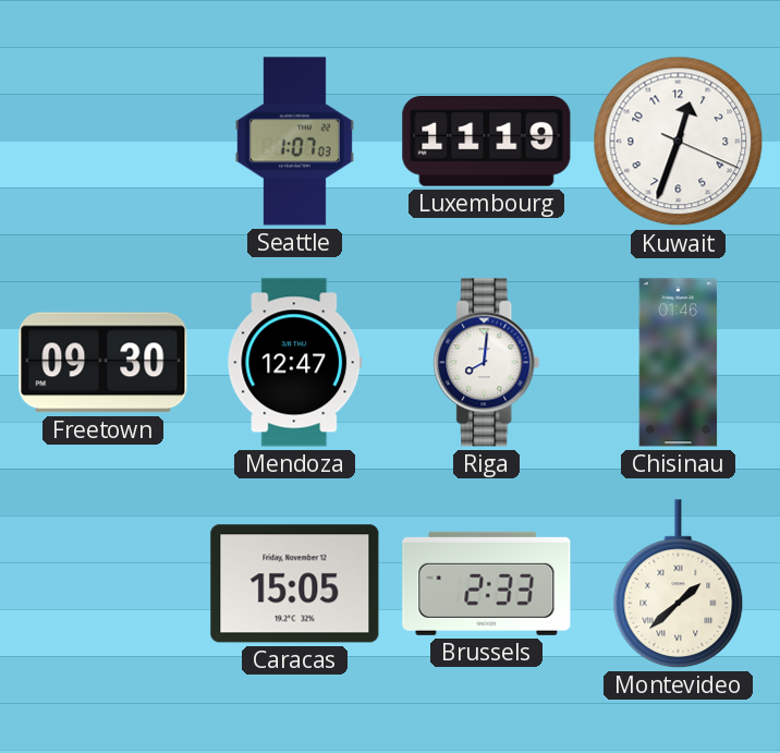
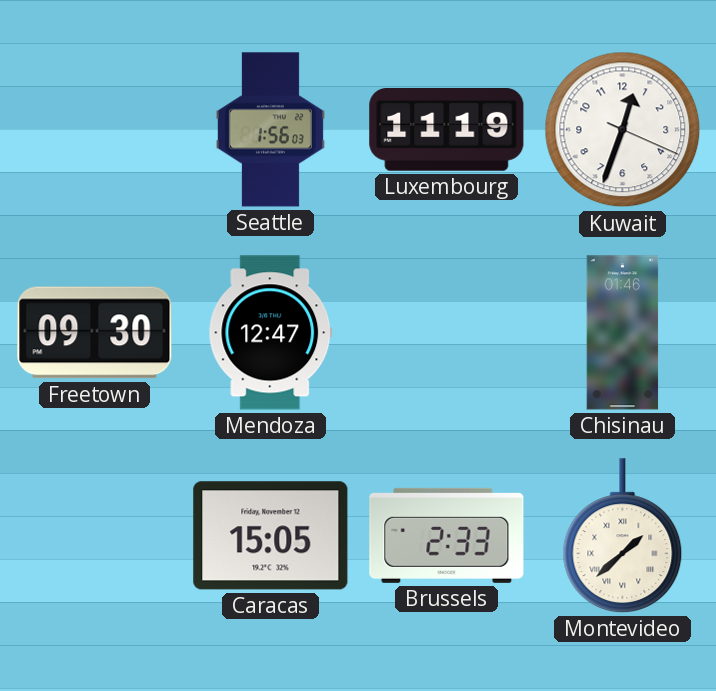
Seattle: 1:07 -> 1:56 (270, 130)
Riga: 8:01 -> none (487, 363)
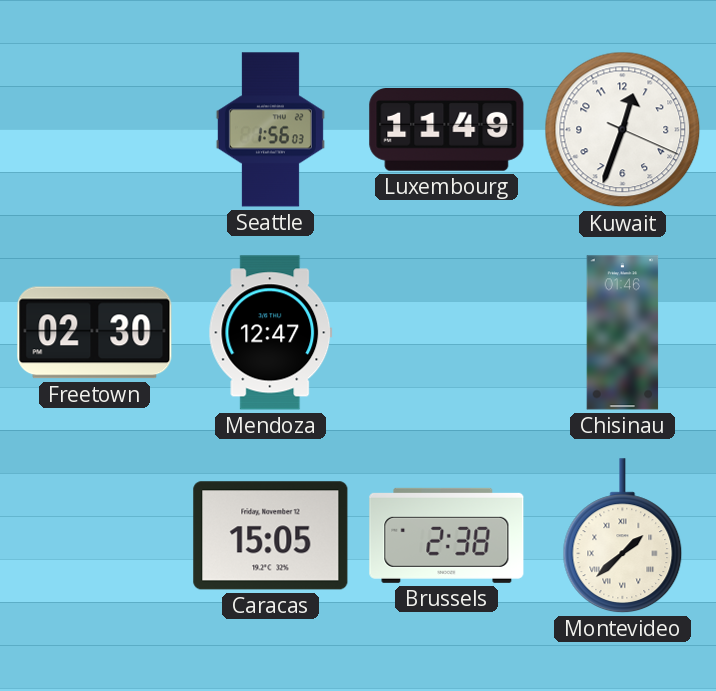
Luxembourg: 11:19 -> 11:49 (447, 130)
Freetown: 09:30 -> 02:30 (95, 333)
Brussels: 2:33 -> 2:38 (447, 535)
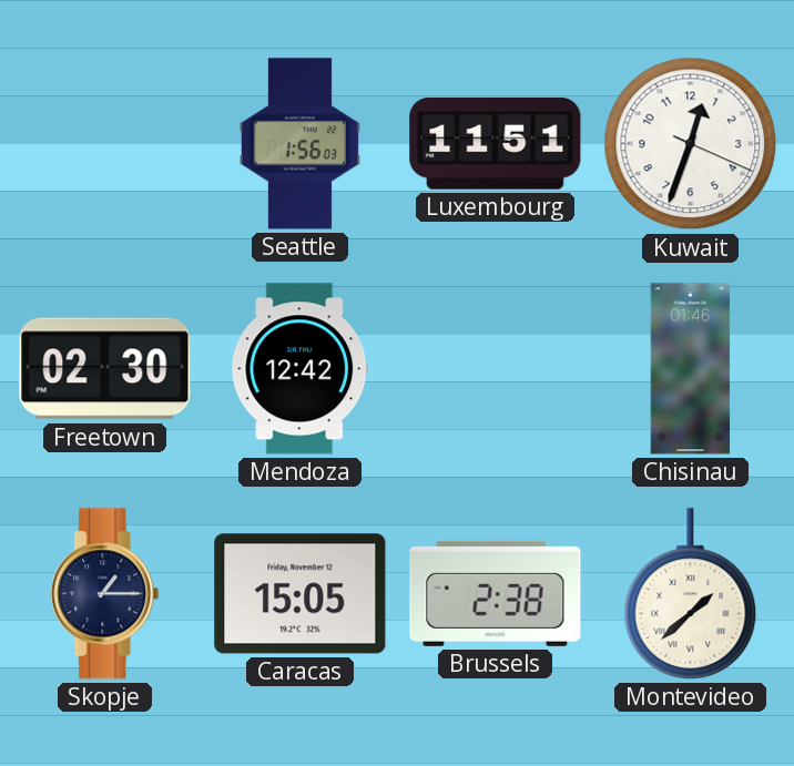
Luxembourg: 11:49 -> 11:51 (496, 144)
Mendoza: 12:47 -> 12:42 (301, 369)
Skopje: none -> 1:15 (105, 594)
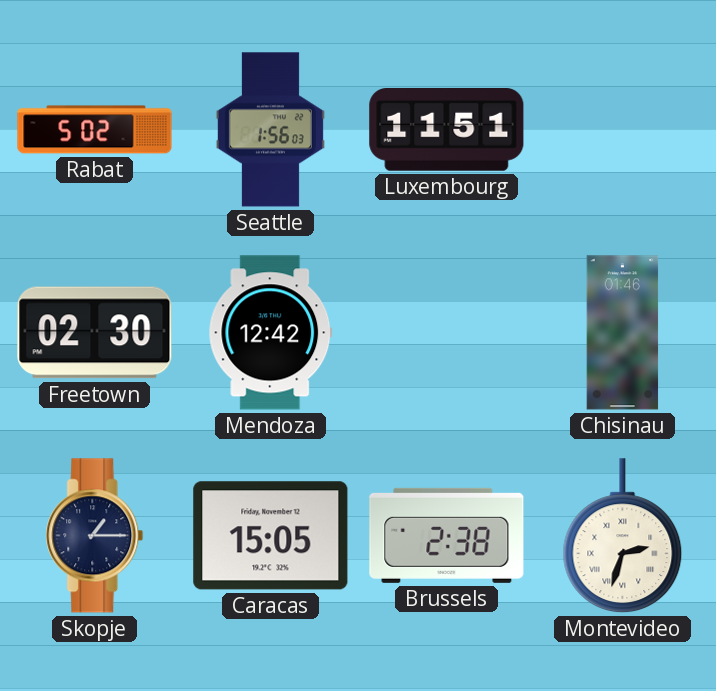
Rabat: none -> 5:02 (95, 130)
Kuwait: 12:33 -> none (691, 144)
Montevideo: 1:38 -> 2:33 (623, 536)
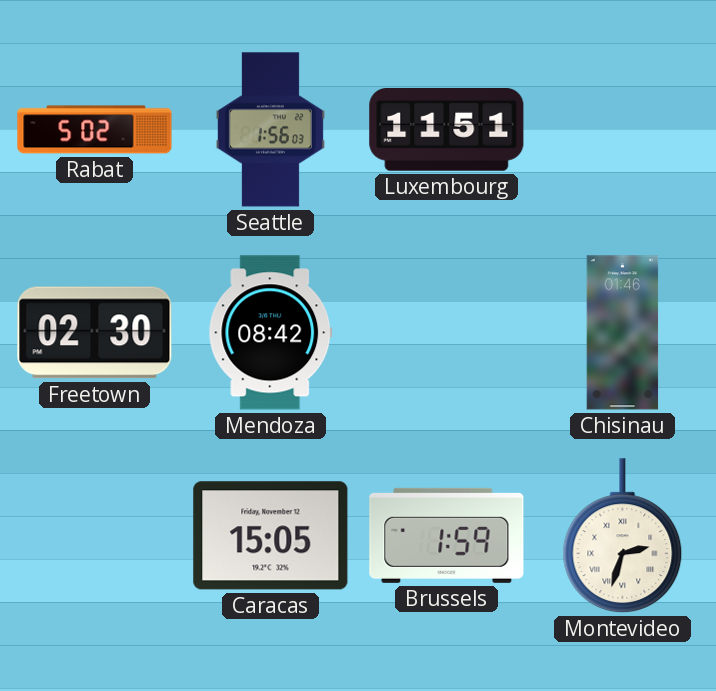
Mendoza: 12:42 -> 08:42 (271, 333)
Skopje: 1:15 -> none (95, 536)
Brussels: 2:38 -> 1:59 (447, 535)
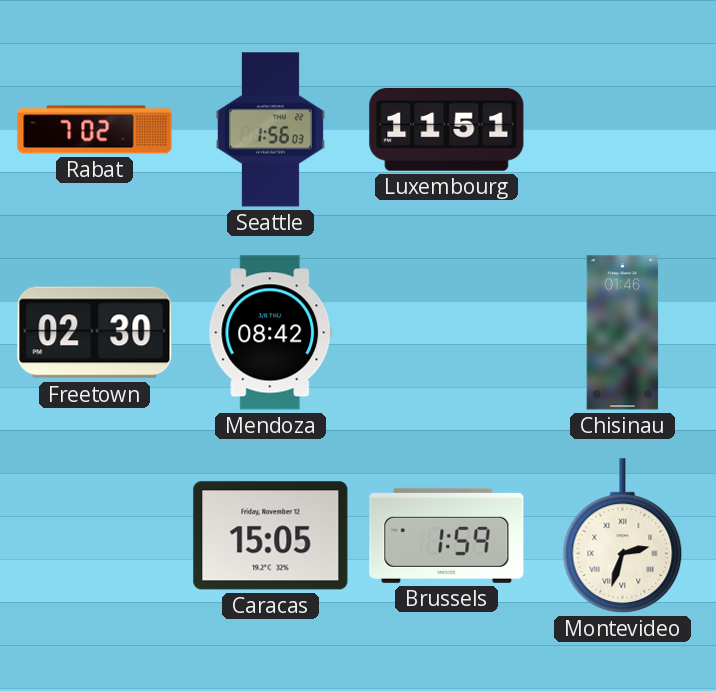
Rabat: 5:02 -> 7:02 (95, 130)
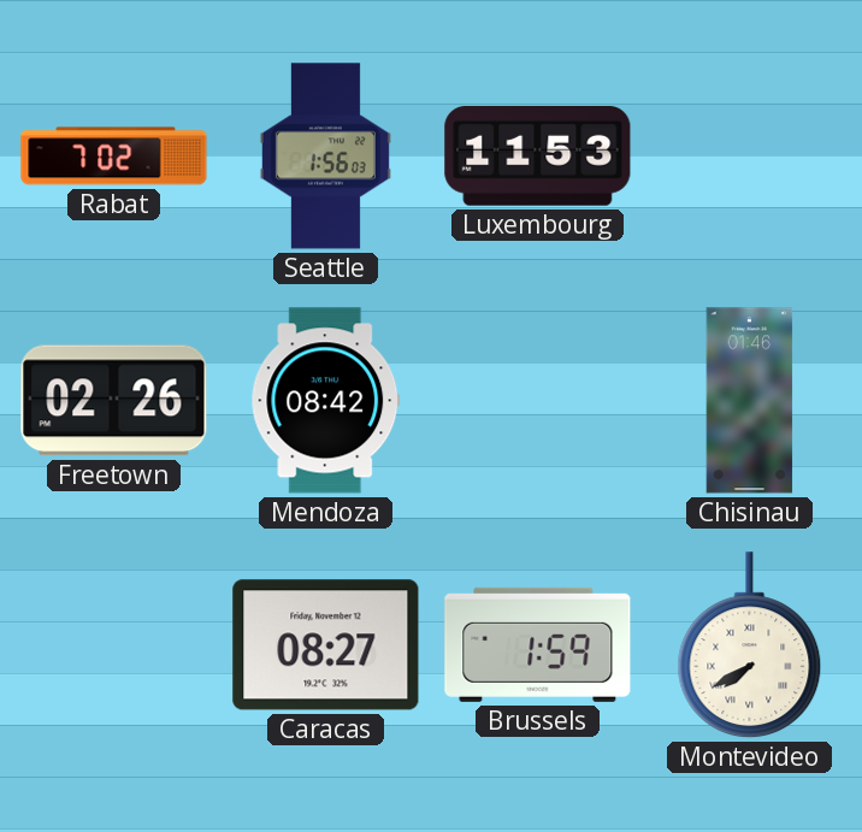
Luxembourg: 11:51 -> 11:53 (538, 157)
Freetown: 02:30 -> 02:26 (114, 401)
Caracas: 15:05 -> 08:27 (326, 645)
Montevideo: 2:33 -> 7:40 (750, 645)
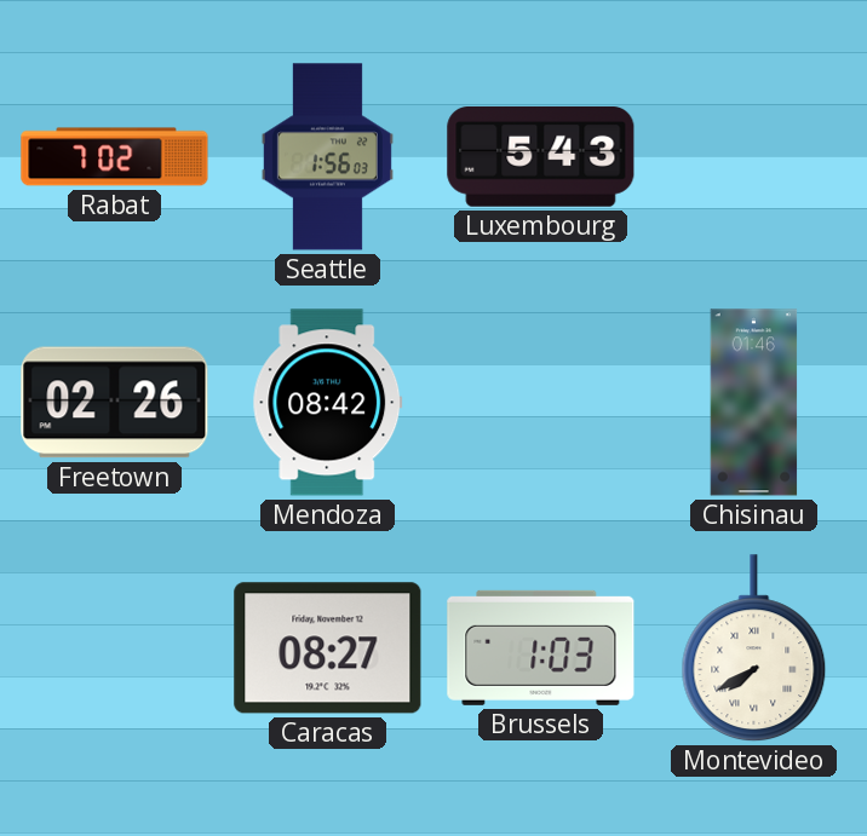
Luxembourg: 11:53 -> 5:43 (541, 157)
Brussels: 1:59 -> 1:03 (541, 647)
